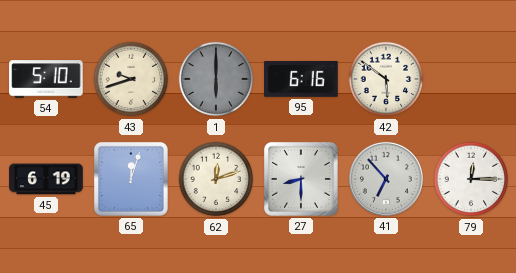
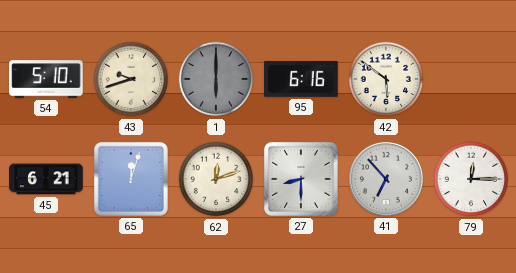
45: 6:19 -> 6:21 (46, 179)
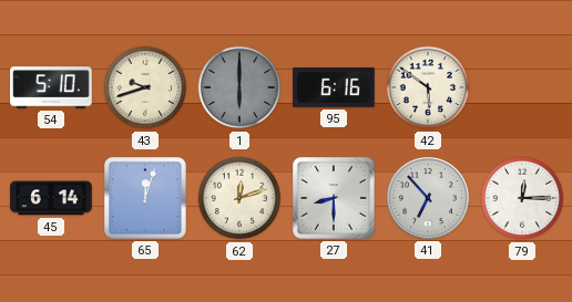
45: 6:21 -> 6:14 (51, 198)
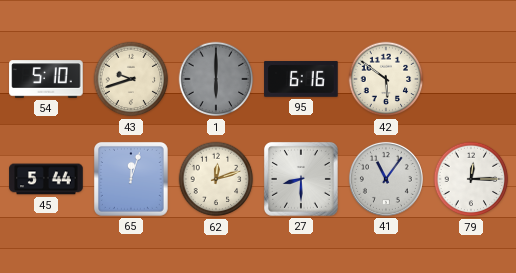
45: 6:14 -> 5:44 (46, 179)
41: 6:53 -> 11:06 (386, 179)
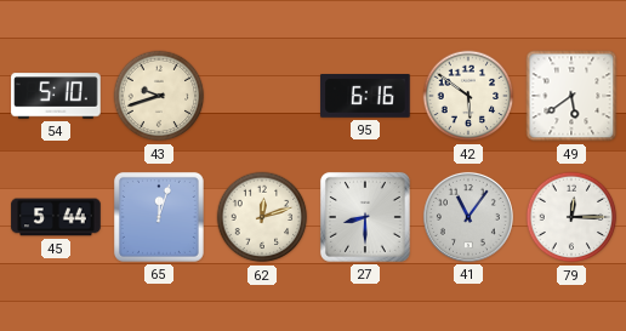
1: 6:00 -> none (216, 79)
49: none -> 5:39 (571, 96)
